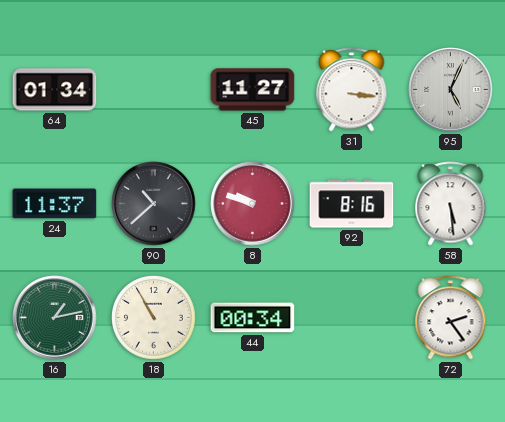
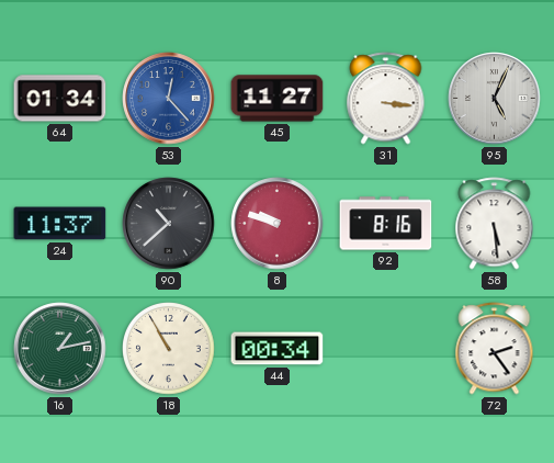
53: none -> 12:23 (169, 99)
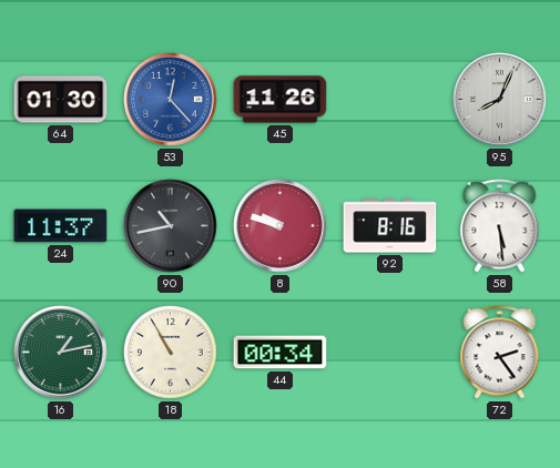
64: 01:34 -> 01:30 (61, 100)
45: 11:27 -> 11:26 (281, 100)
31: 3:16 -> none (386, 99)
95: 5:04 -> 8:04 (500, 100)
90: 10:38 -> 10:43 (171, 226)
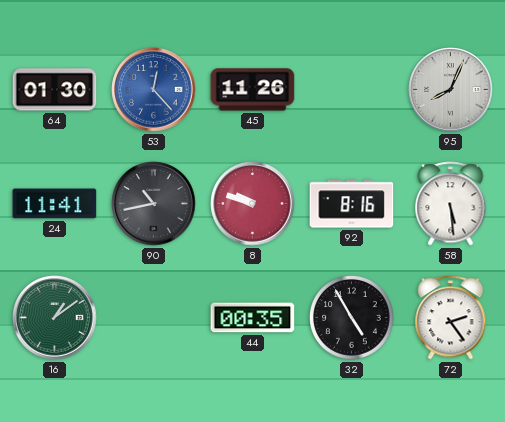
24: 11:37 -> 11:41 (55, 204)
16: 1:13 -> 1:09 (55, 318)
18: 10:55 -> none (171, 353)
44: 00:34 -> 00:35 (253, 318)
32: none -> 4:55 (352, 318)
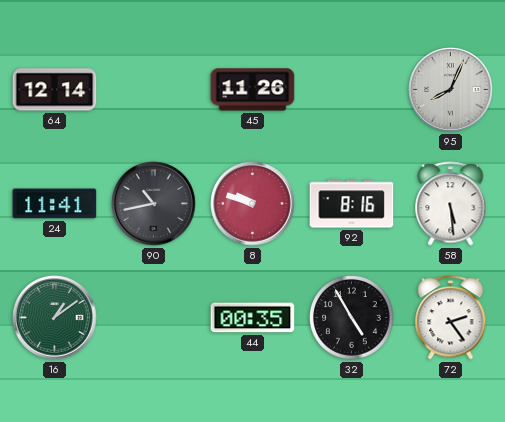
64: 01:30 -> 12:14 (55, 90)
53: 12:23 -> none (154, 90)
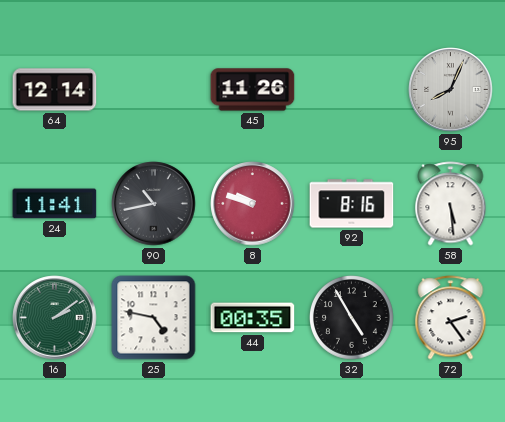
16: 1:09 -> 2:09 (55, 318)
25: none -> 4:47 (154, 318)
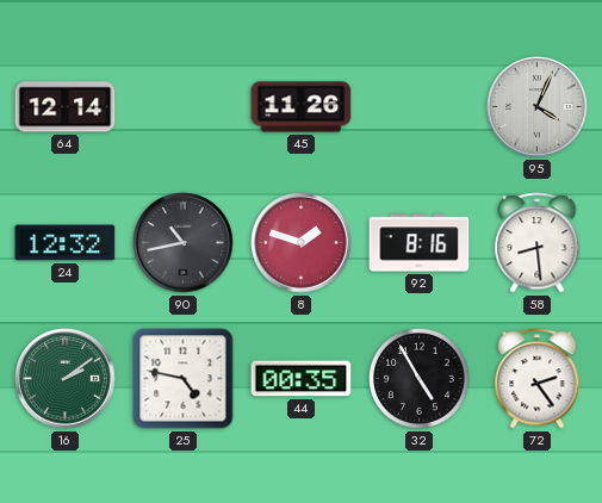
95: 8:04 -> 4:04 (538, 107)
24: 11:41 -> 12:32 (66, 243)
8: 9:48 -> 1:48 (302, 243)
58: 5:29 -> 8:29 (538, 243)
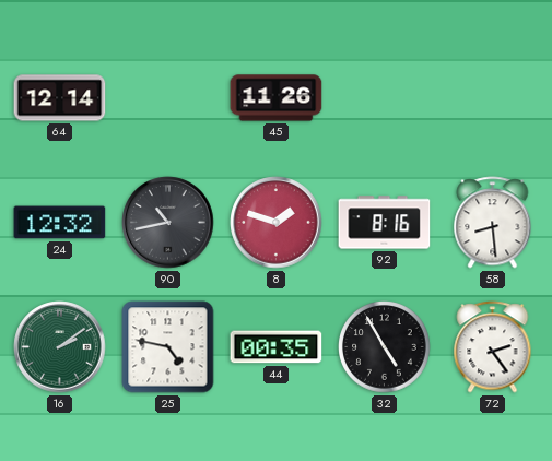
95: 4:04 -> none (538, 107)
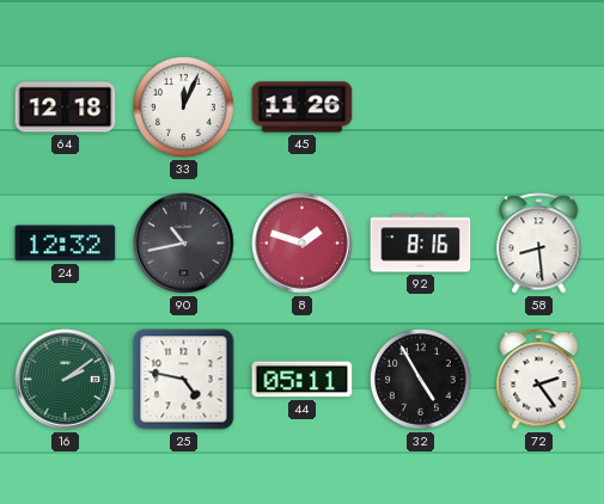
64: 12:14 -> 12:18 (66, 107)
33: none -> 12:04 (184, 107)
44: 00:35 -> 05:11 (303, 380)
